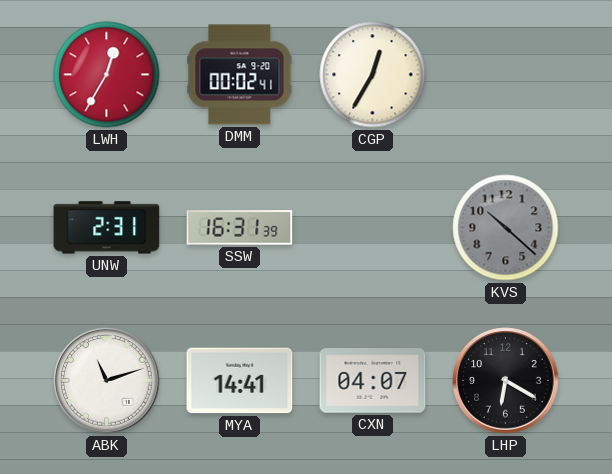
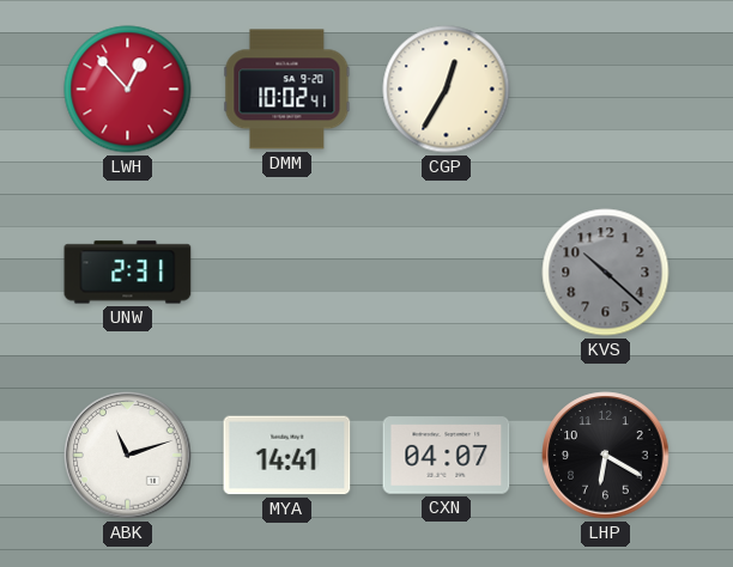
LWH: 12:35 -> 12:53 (128, 90)
DMM: 00:02 -> 10:02 (287, 90)
SSW: 16:31 -> none (240, 228)
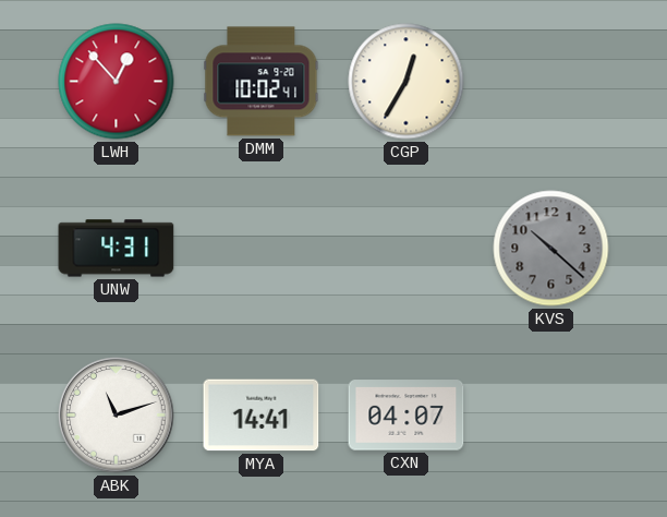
UNW: 2:31 -> 4:31 (117, 249)
LHP: 6:20 -> none (606, 456)
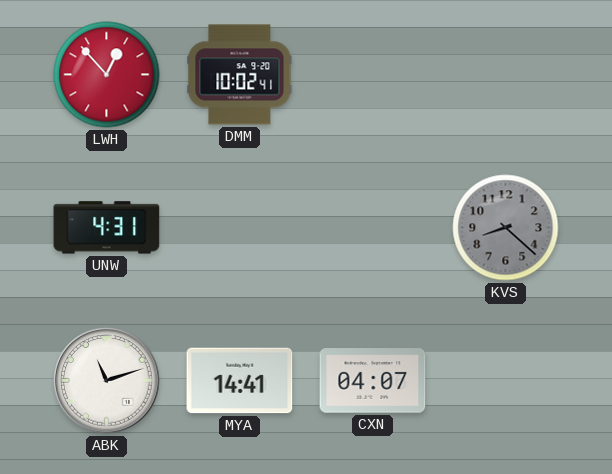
CGP: 12:35 -> none (407, 82)
KVS: 10:22 -> 8:22 (506, 228)
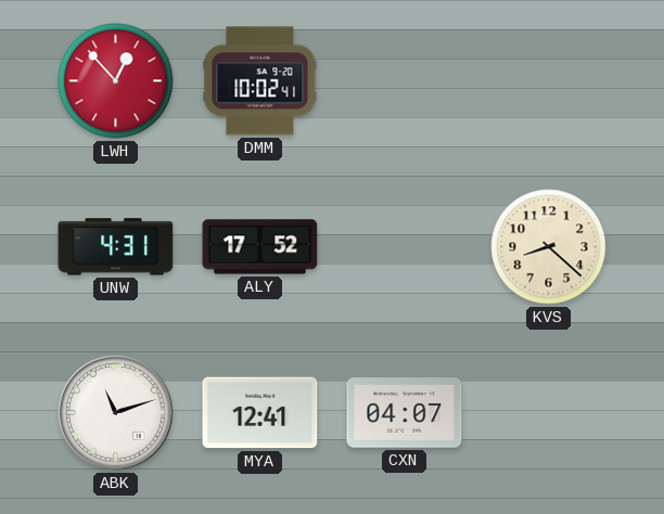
ALY: none -> 17:52 (260, 247)
KVS dial: grey -> cream (549, 247)
MYA: 14:41 -> 12:41 (260, 413)
